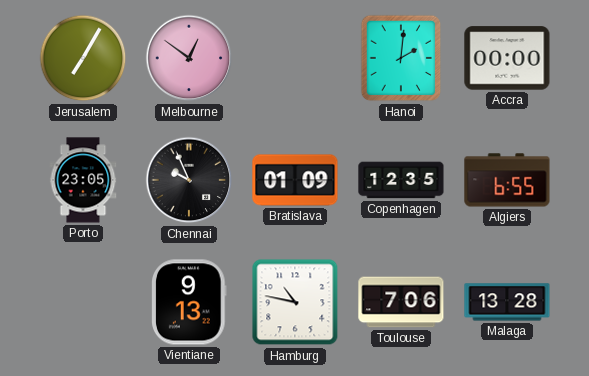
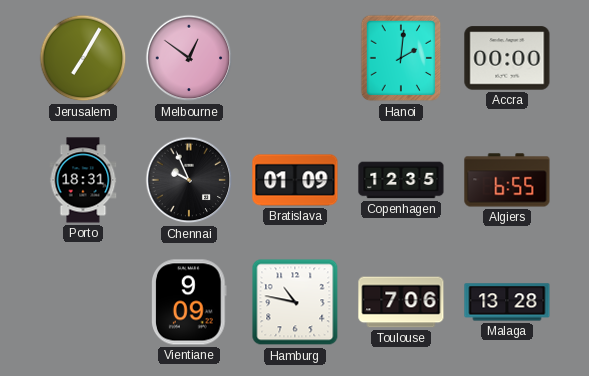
Porto: 23:05 -> 18:31 (83, 180)
Vientiane: 9:13 -> 9:09 (190, 302)
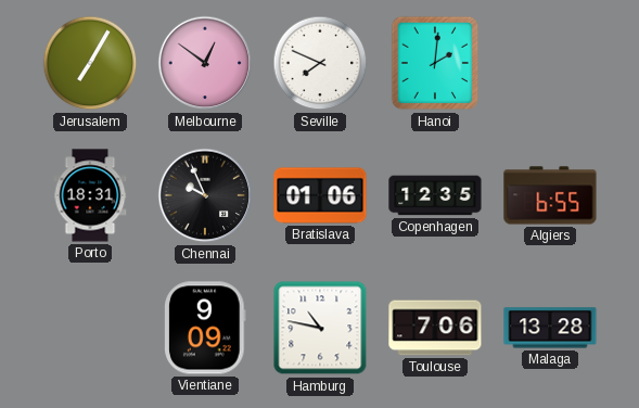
Seville: none -> 7:49 (320, 63)
Accra: 00:00 -> none (507, 58)
Bratislava: 01:09 -> 01:06 (320, 195)
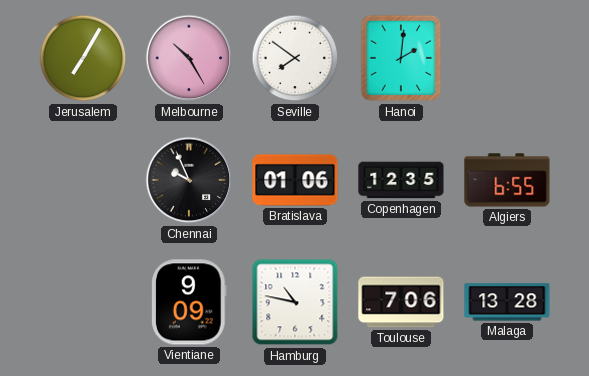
Melbourne: 12:51 -> 10:25 (189, 58)
Seville: 7:49 -> 7:51 (295, 58)
Porto: 18:31 -> none (90, 195)
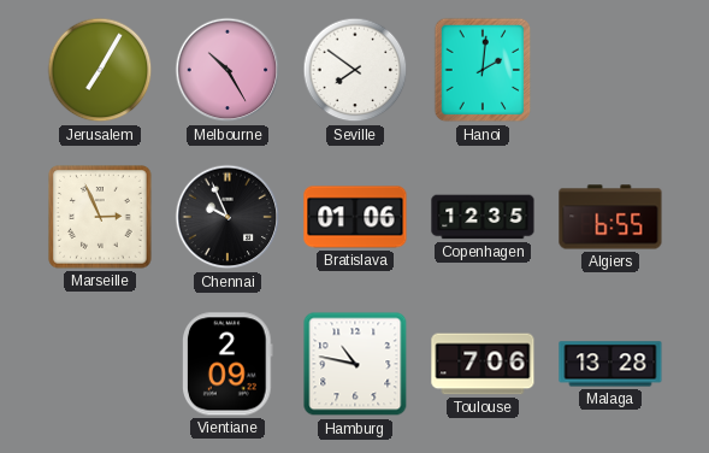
Marseille: none -> 2:56 (100, 217)
Vientiane: 9:09 -> 2:09 (229, 364)
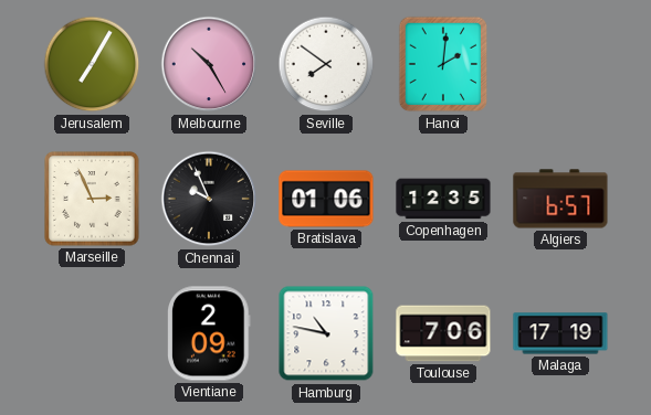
Algiers: 6:55 -> 6:57 (560, 199)
Malaga: 13:28 -> 17:19 (560, 333)
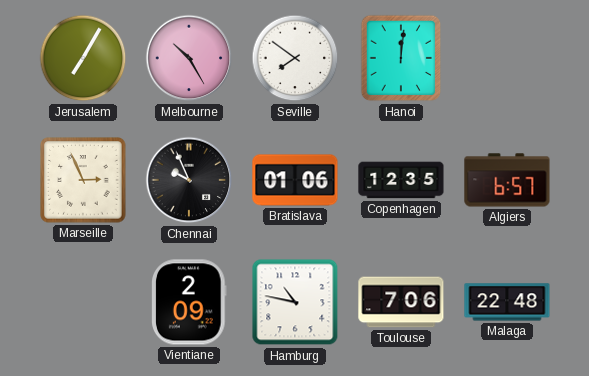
Hanoi: 2:01 -> 12:01 (401, 58)
Malaga: 17:19 -> 22:48 (507, 302)
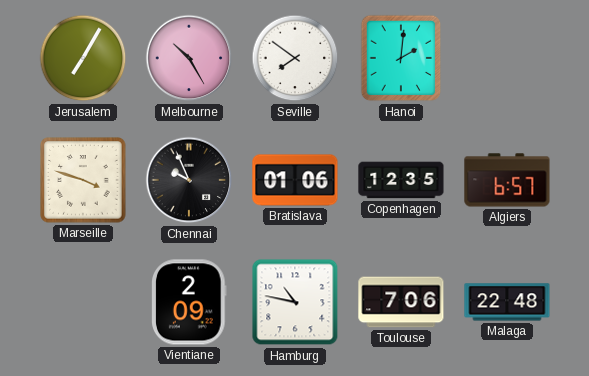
Hanoi: 12:01 -> 2:01 (401, 58)
Marseille: 2:56 -> 3:48 (83, 180)
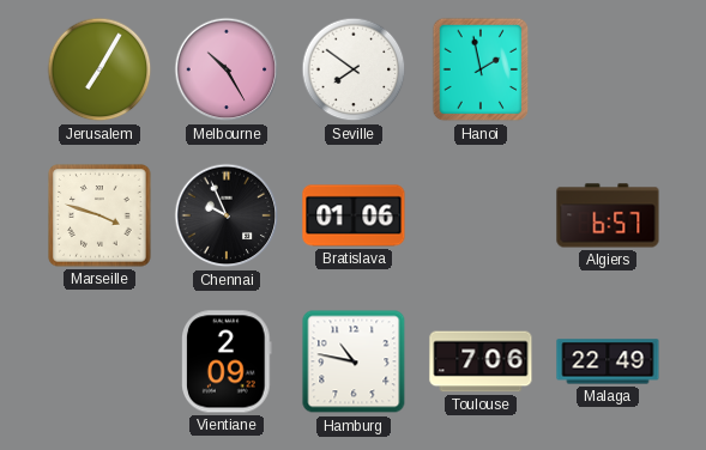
Hanoi: 2:01 -> 1:58 (481, 69)
Copenhagen: 12:35 -> none (401, 180)
Malaga: 22:48 -> 22:49 (608, 361)
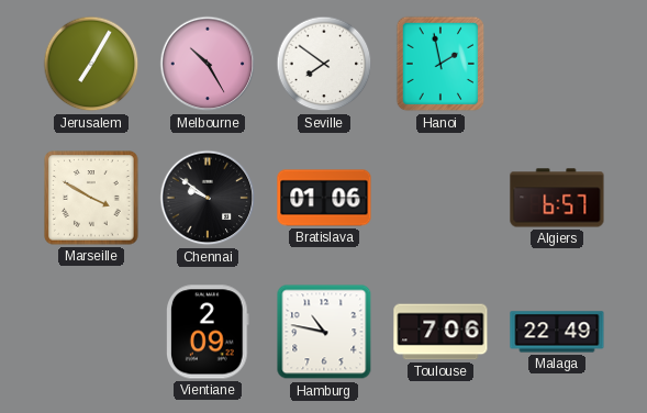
Marseille: 3:48 -> 3:50 (91, 198)
Chennai: 9:56 -> 9:51 (208, 198)
